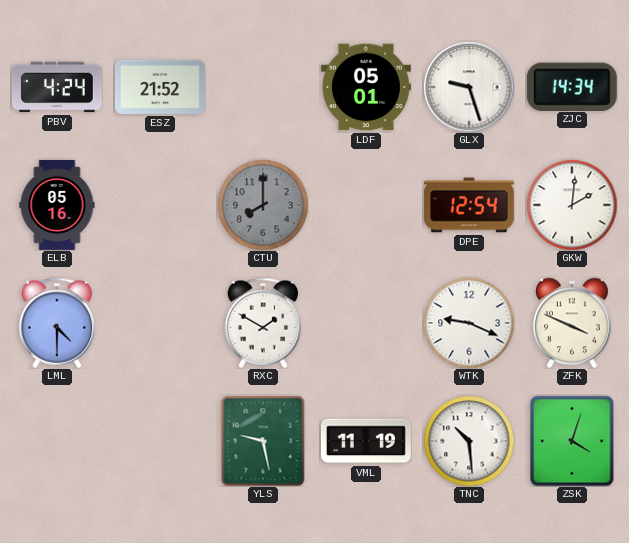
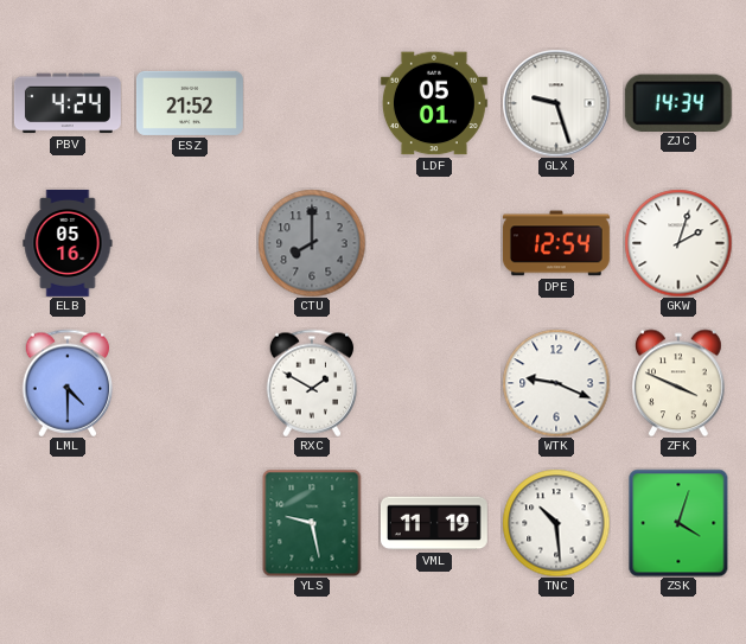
GKW: 2:01 -> 2:03 (678, 243)
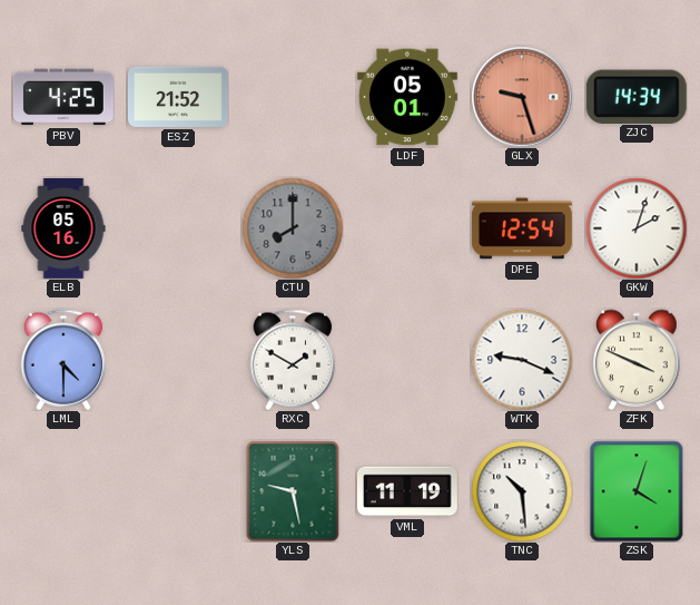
PBV: 4:24 -> 4:25 (63, 97)
GLX dial: white -> salmon (522, 97)
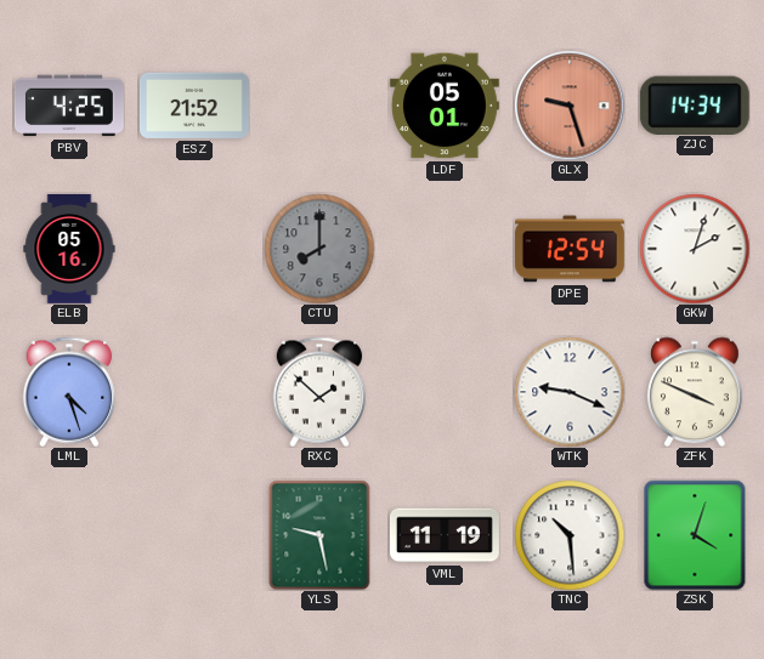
LML: 4:30 -> 4:27 (69, 392)
RXC: 1:50 -> 1:52 (319, 392)
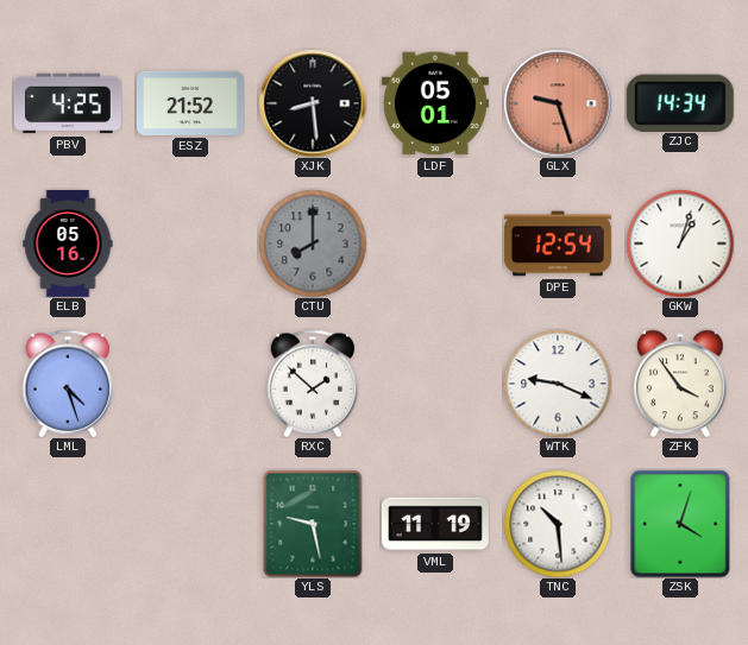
XJK: none -> 8:29 (313, 103)
GKW: 2:03 -> 1:03 (680, 244)
ZFK: 3:49 -> 3:54 (681, 384)
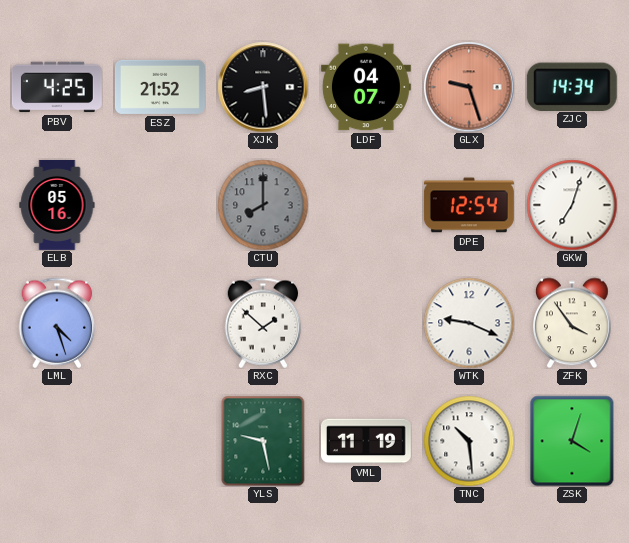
LDF: 05:01 -> 04:07 (366, 87)
GKW: 1:03 -> 7:03 (572, 205)
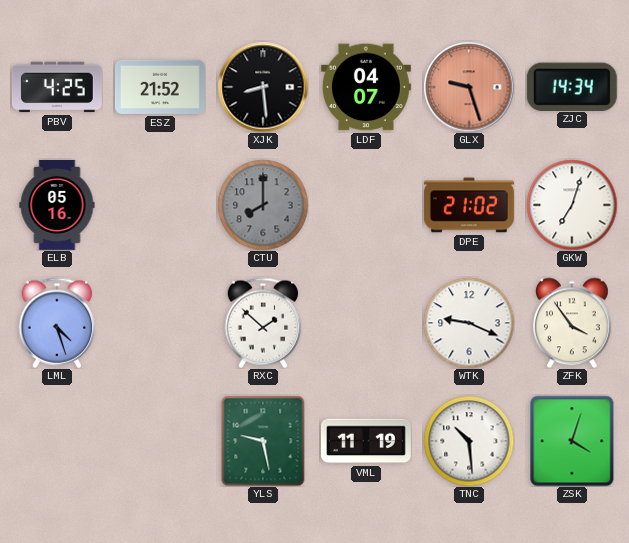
DPE: 12:54 -> 21:02 (469, 205)
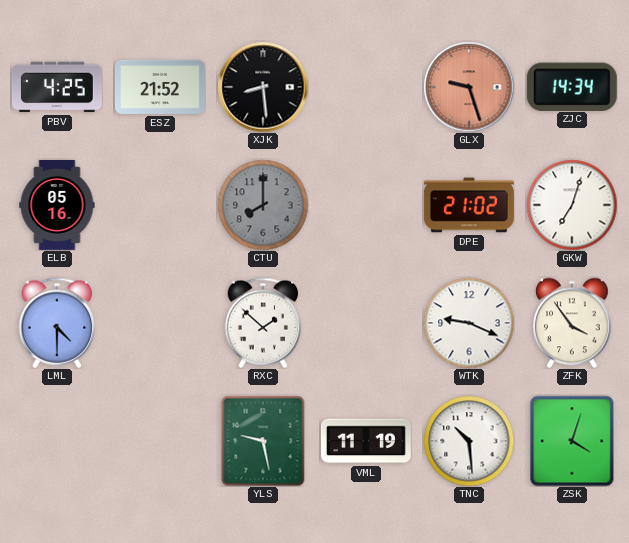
LDF: 04:07 -> none (366, 87)
LML: 4:27 -> 4:30 (57, 323)
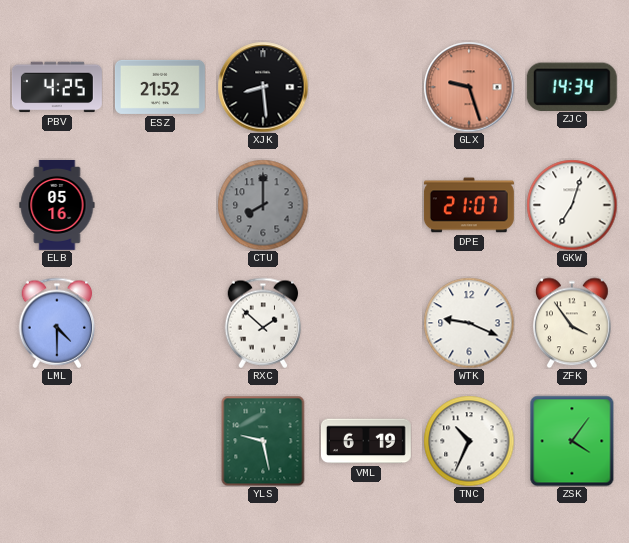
DPE: 21:02 -> 21:07 (469, 205)
VML: 11:19 -> 6:19 (366, 441)
TNC: 10:29 -> 10:34 (469, 441)
ZSK: 4:03 -> 4:06 (572, 441)
